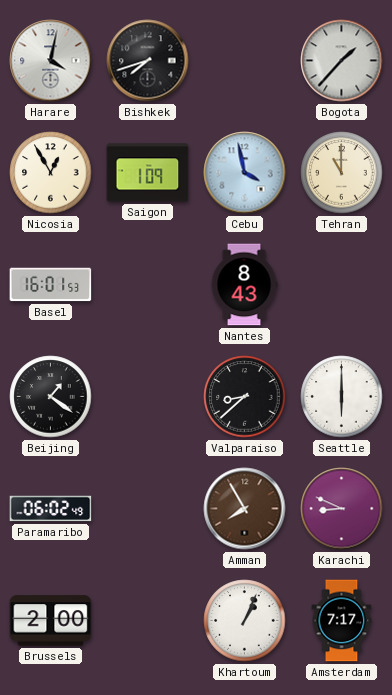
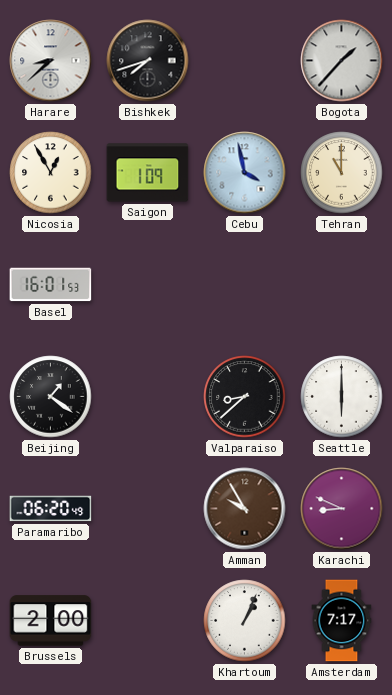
Harare: 4:02 -> 8:38 (51, 61)
Nantes: 8:43 -> none (244, 285)
Paramaribo: 06:02 -> 06:20 (51, 509)
Amman: 7:55 -> 9:55 (245, 509)
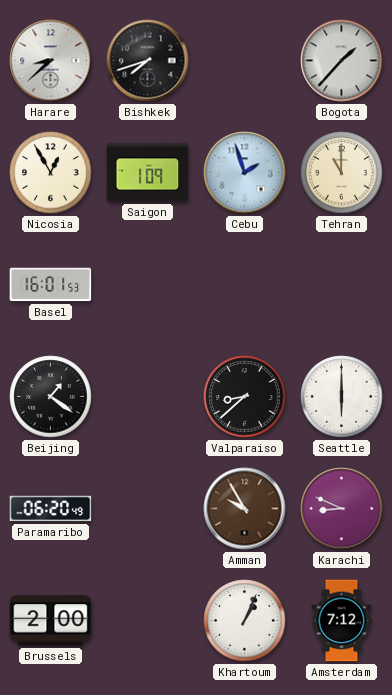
Cebu: 3:58 -> 1:57 (245, 173)
Amsterdam: 7:17 -> 7:12 (342, 621)
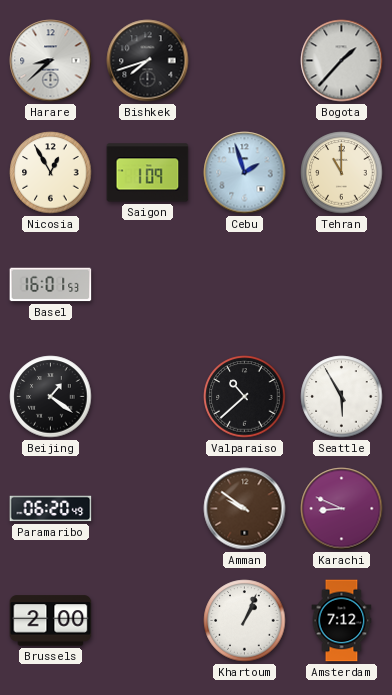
Valparaiso: 8:38 -> 10:38 (245, 397)
Seattle: 6:00 -> 5:55 (342, 397)
Amman: 9:55 -> 9:51 (245, 509)
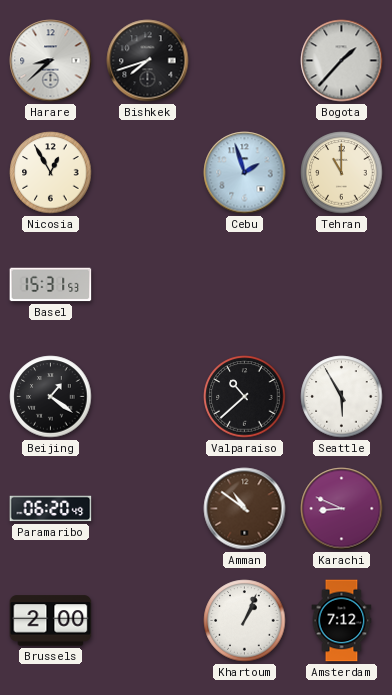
Saigon: 1:09 -> none (148, 173)
Basel: 16:01 -> 15:31 (51, 285)
Amman: 9:51 -> 10:51 (245, 509)
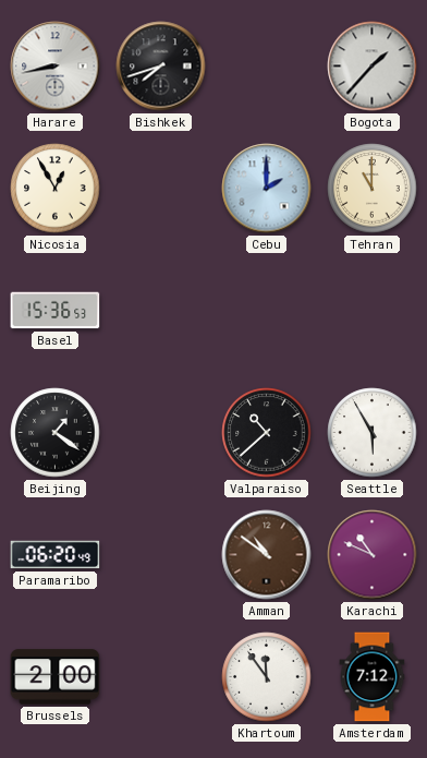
Harare: 8:38 -> 8:43 (56, 67)
Cebu: 1:57 -> 2:00 (267, 189)
Basel: 15:31 -> 15:36 (56, 311)
Karachi: 8:49 -> 10:49 (373, 555)
Khartoum: 1:04 -> 11:54 (267, 677)
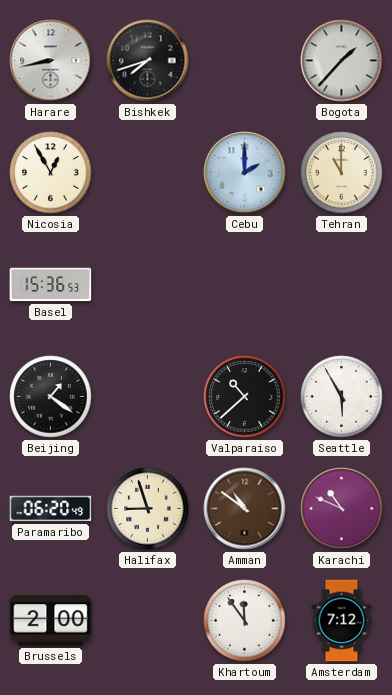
Halifax: none -> 8:57 (148, 509)
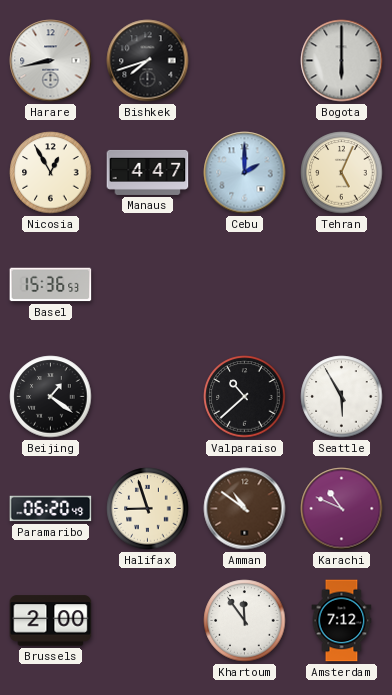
Bogota: 1:37 -> 6:00 (342, 61)
Manaus: none -> 4:47 (148, 172)
Tehran: 11:00 -> 5:04 (342, 173)
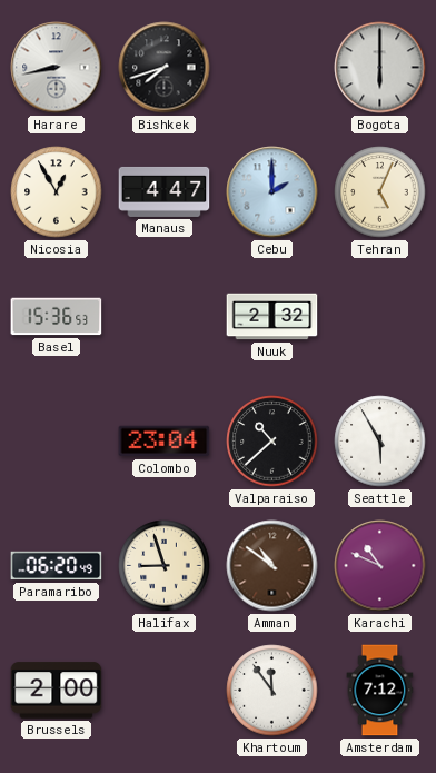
Nuuk: none -> 2:32 (272, 317)
Beijing: 1:21 -> none (51, 397)
Colombo: none -> 23:04 (165, 442)
